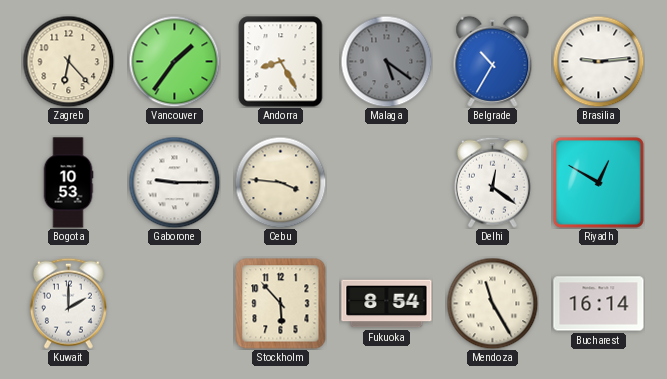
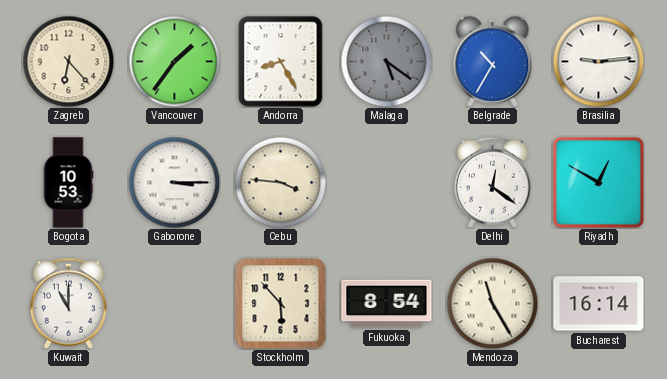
Gaborone: 9:15 -> 3:15 (174, 182)
Kuwait: 2:00 -> 11:00 (68, 303)
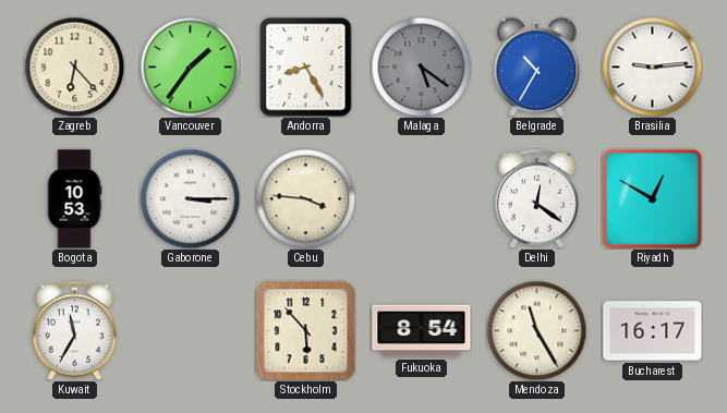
Kuwait: 11:00 -> 11:35 (74, 330)
Bucharest: 16:14 -> 16:17 (653, 331)
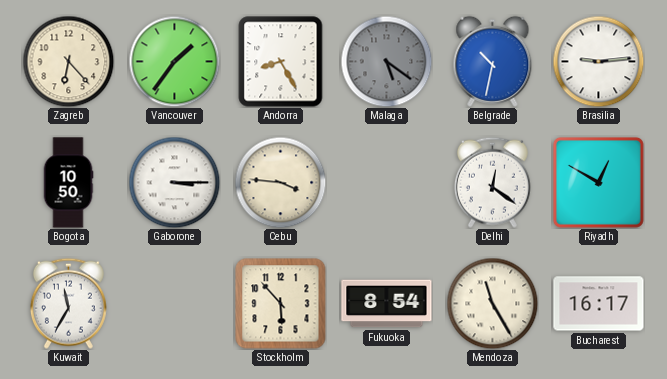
Belgrade: 10:35 -> 10:32 (493, 61)
Bogota: 10:53 -> 10:50 (68, 183)
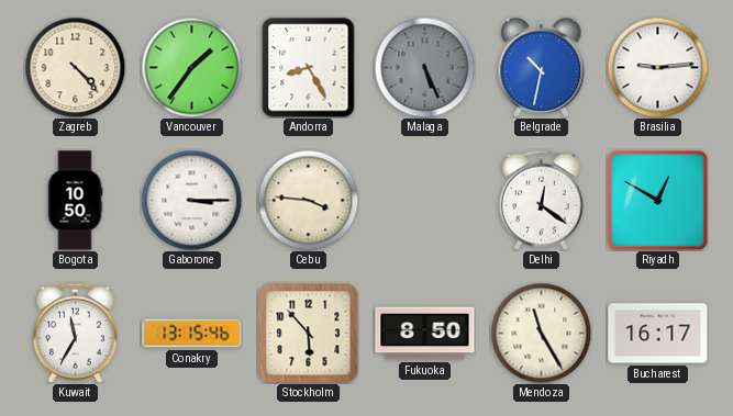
Zagreb: 6:23 -> 4:23 (75, 67)
Malaga: 5:21 -> 5:26 (424, 67)
Conakry: none -> 13:15 (192, 334)
Fukuoka: 8:54 -> 8:50 (425, 334)
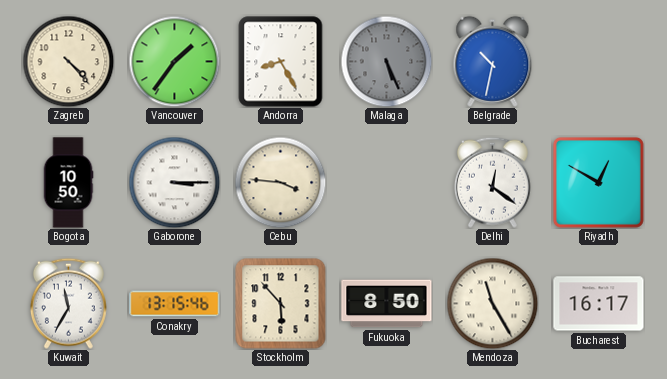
Brasilia: 9:14 -> none (657, 67)
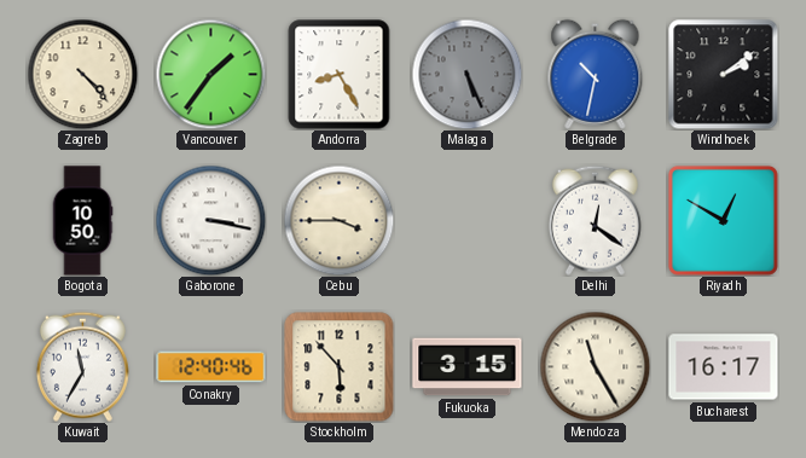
Windhoek: none -> 2:09 (724, 75)
Gaborone: 3:15 -> 3:17 (210, 220)
Cebu: 3:46 -> 3:45 (338, 220)
Conakry: 13:15 -> 12:40 (211, 367)
Fukuoka: 8:50 -> 3:15 (468, 367)
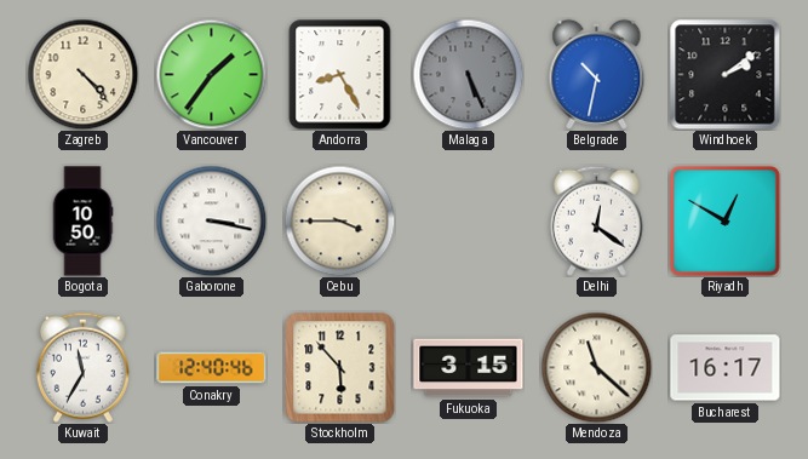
Mendoza: 11:25 -> 11:22 (596, 367)
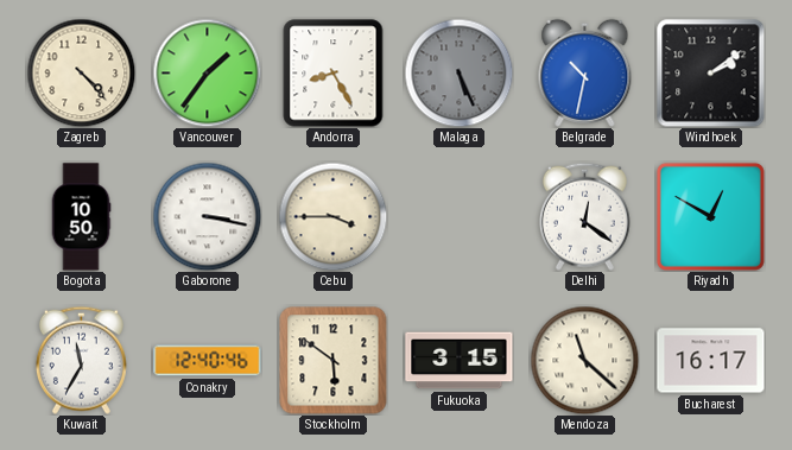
Stockholm: 5:53 -> 5:51 (334, 361)
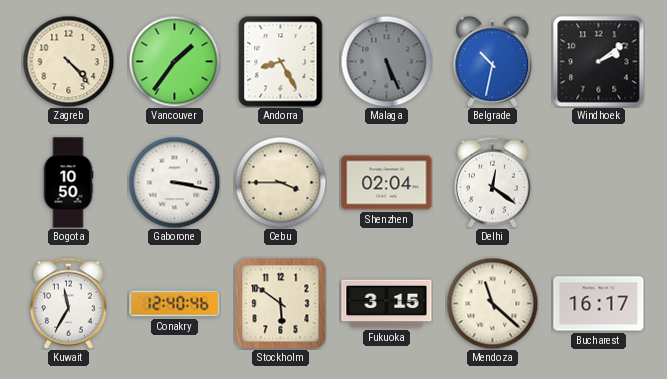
Shenzhen: none -> 02:04 (387, 183)
Riyadh: 12:50 -> none (710, 216)
